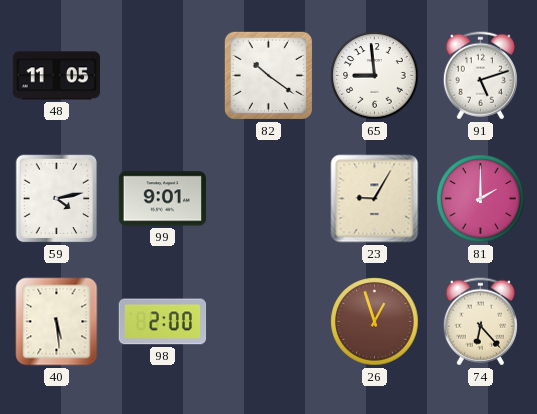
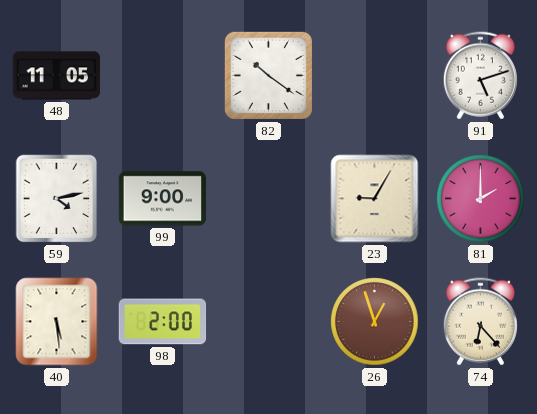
65: 8:59 -> none (375, 76)
99: 9:01 -> 9:00 (163, 199)
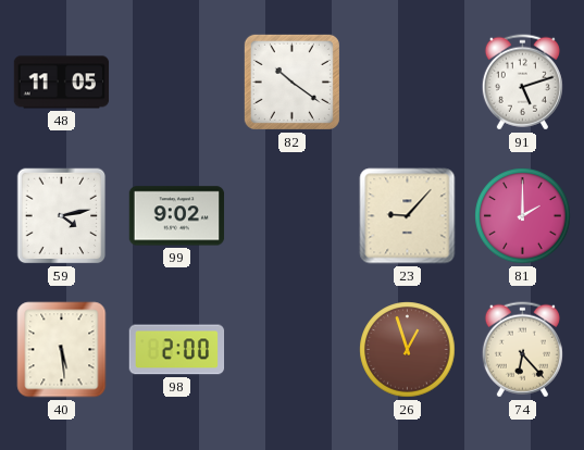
99: 9:00 -> 9:02 (177, 216)
23: 9:05 -> 9:07 (408, 216)
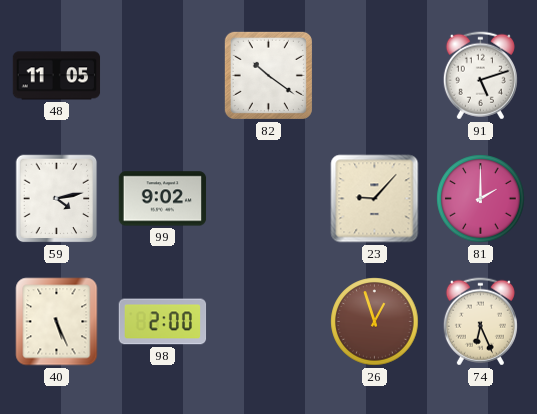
40: 5:29 -> 5:26 (57, 322)
74: 6:23 -> 6:26 (480, 322)
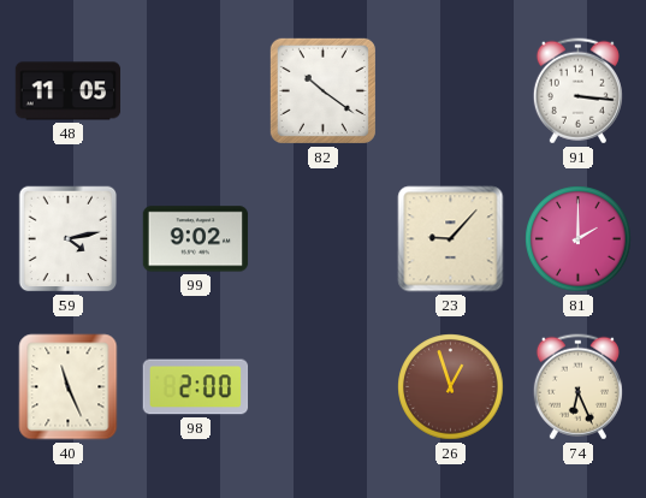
91: 5:12 -> 3:16 (577, 91)
40: 5:26 -> 11:26 (69, 387)
